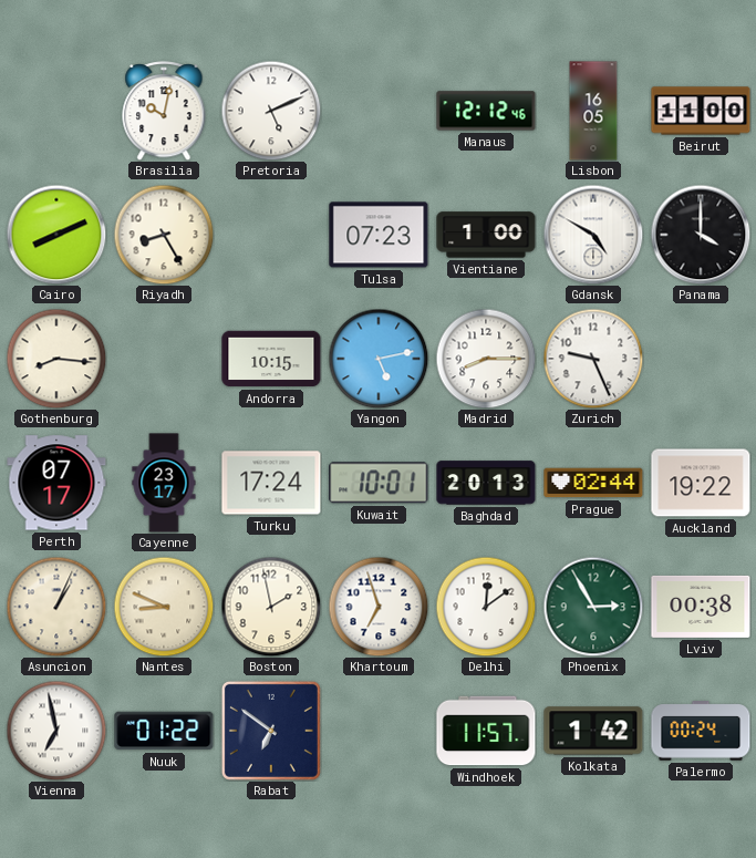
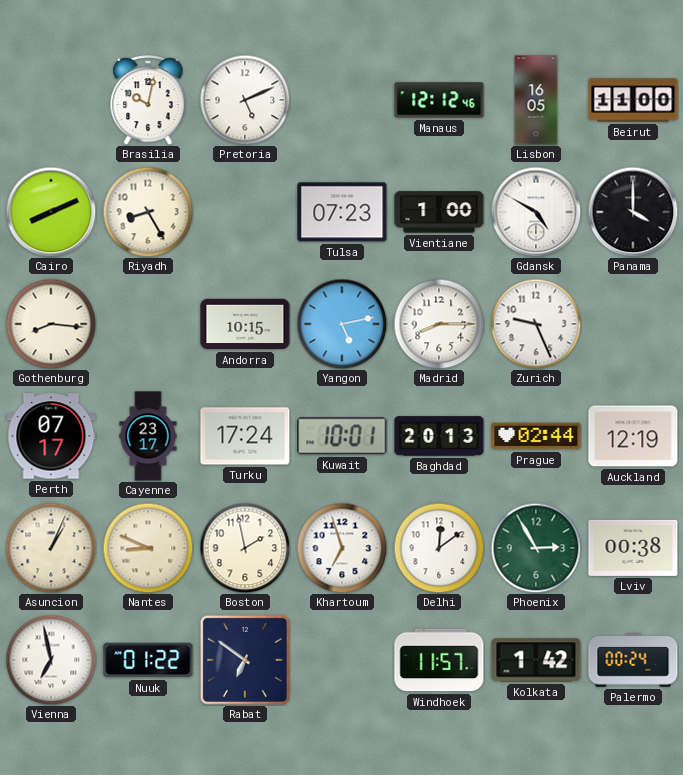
Auckland: 19:22 -> 12:19 (633, 436)
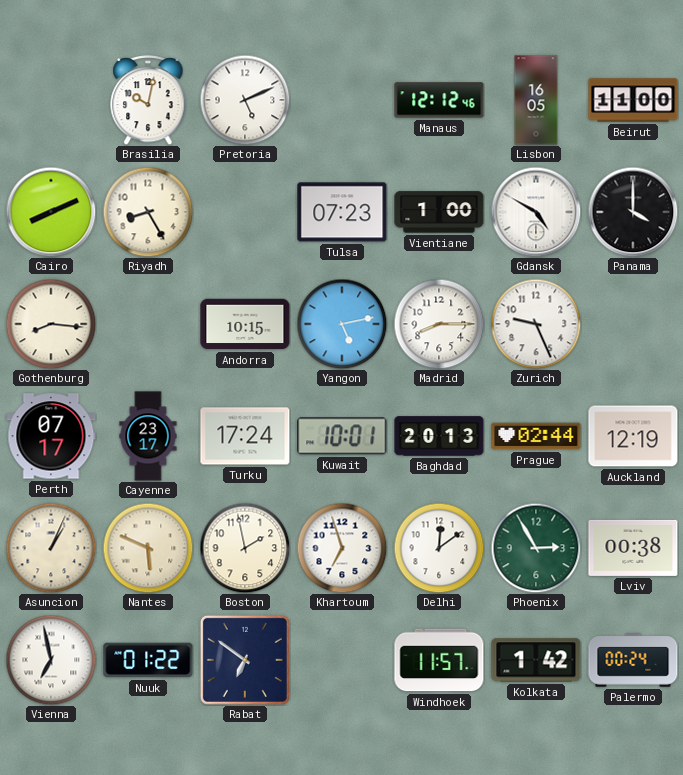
Nantes: 8:49 -> 5:49 (148, 548)
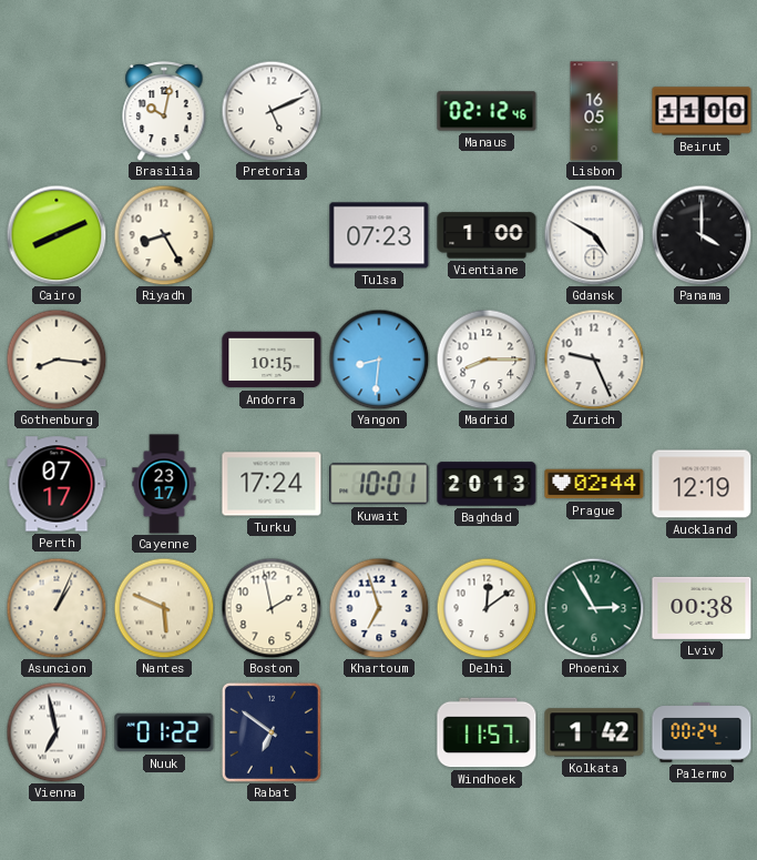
Manaus: 12:12 -> 02:12 (487, 111)
Yangon: 5:13 -> 8:31 (379, 360)
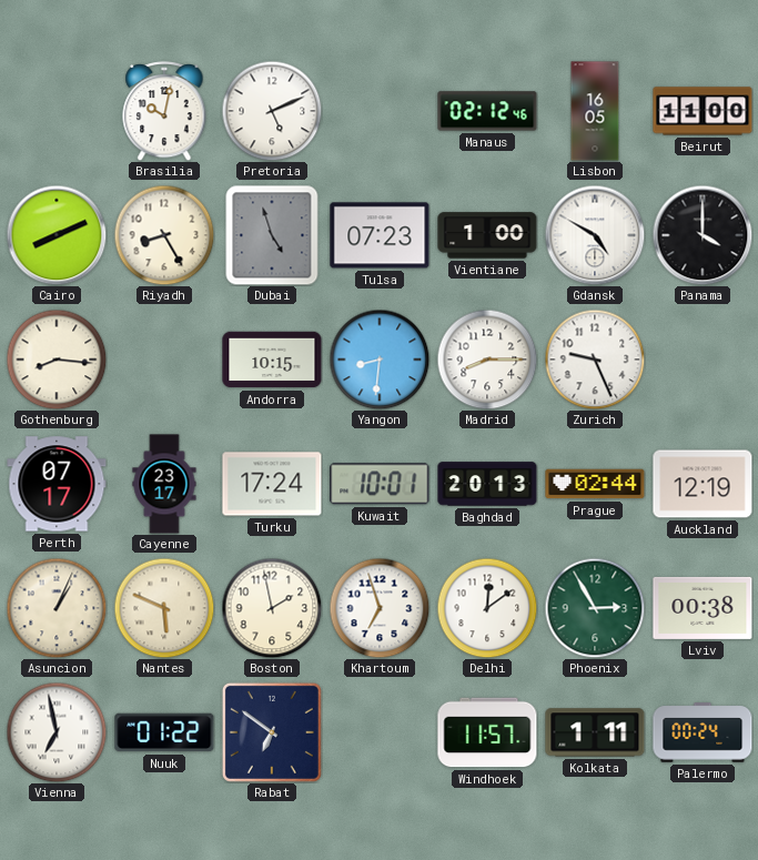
Dubai: none -> 4:57 (272, 235)
Kolkata: 1:42 -> 1:11 (595, 732)
